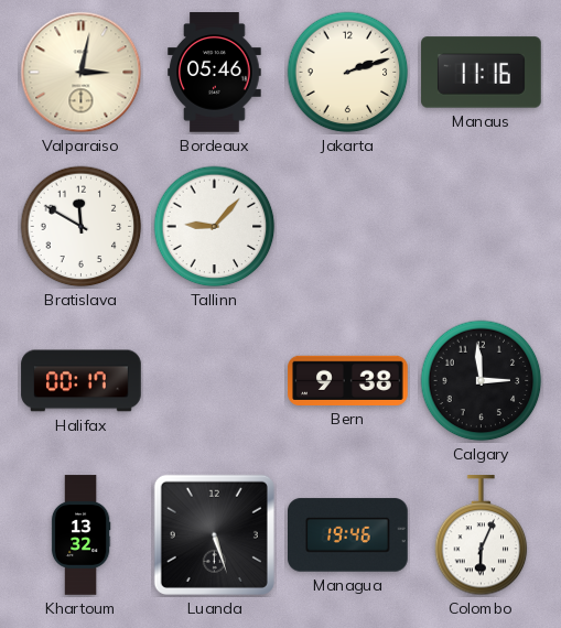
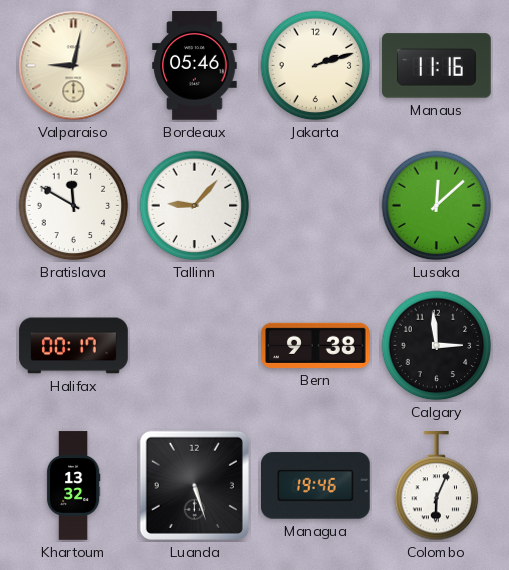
Valparaiso: 3:02 -> 9:02 (74, 66)
Lusaka: none -> 12:08 (437, 206)
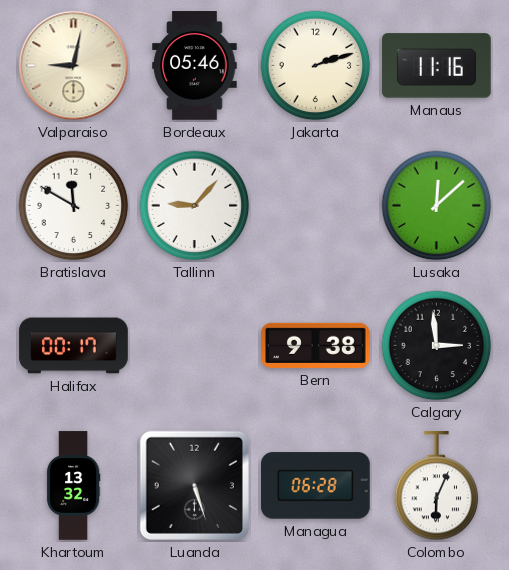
Managua: 19:46 -> 06:28 (316, 486)
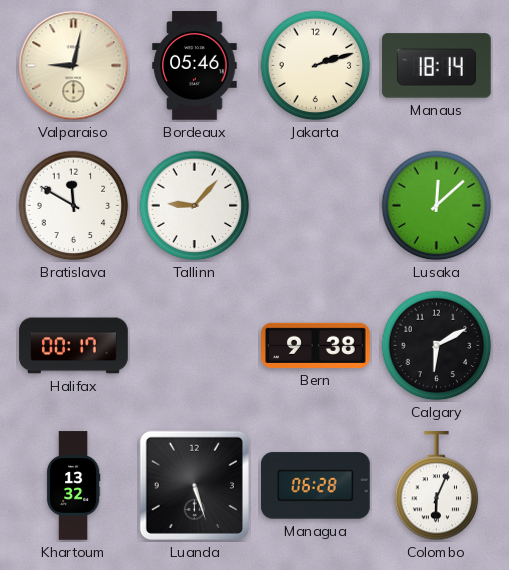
Manaus: 11:16 -> 18:14 (437, 66)
Calgary: 2:59 -> 6:10 (437, 346)
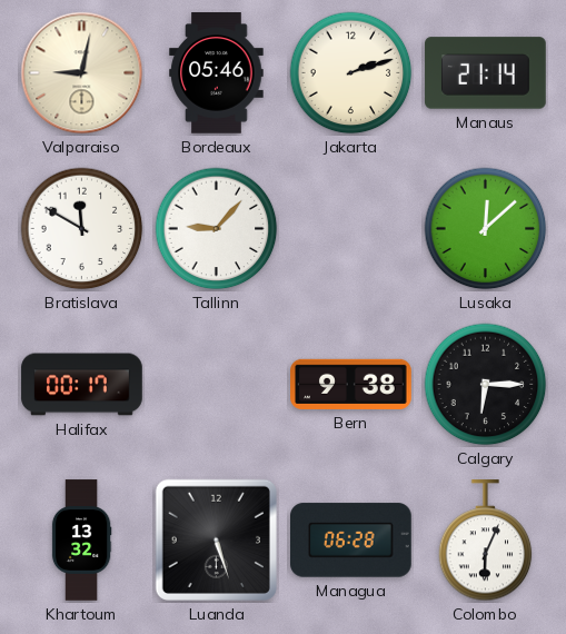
Manaus: 18:14 -> 21:14 (486, 73)
Calgary: 6:10 -> 6:15 (486, 385)
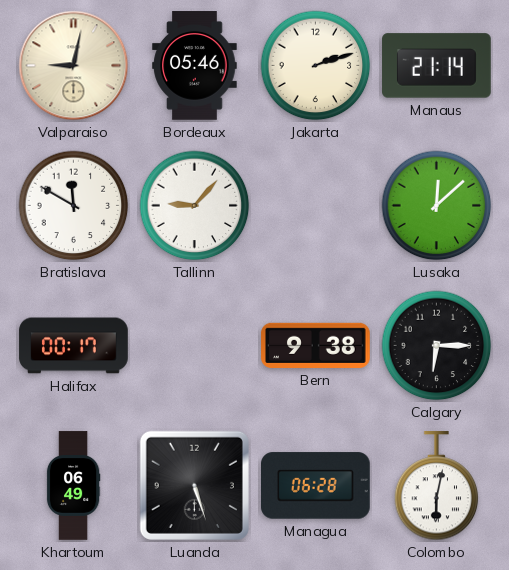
Khartoum: 13:32 -> 06:49 (73, 486)
Colombo: 6:04 -> 6:02 (437, 486)
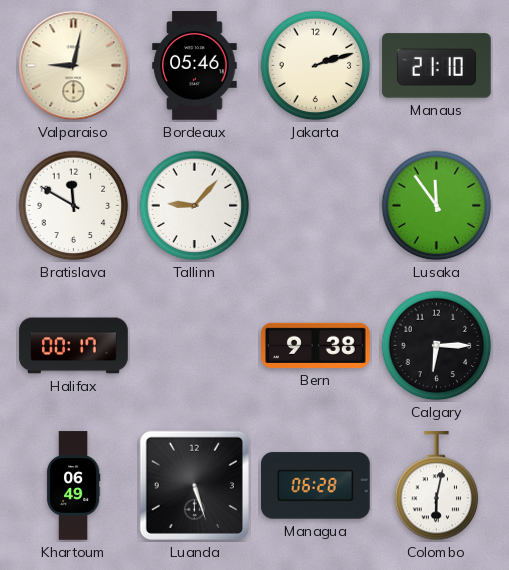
Manaus: 21:14 -> 21:10 (437, 66)
Lusaka: 12:08 -> 11:54 (437, 206)
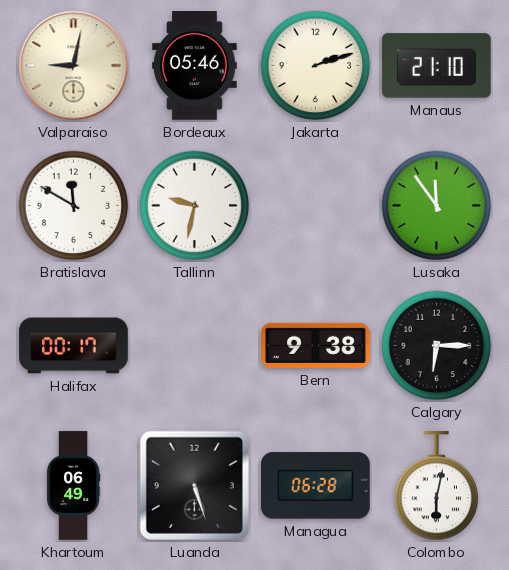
Tallinn: 9:07 -> 9:32 (195, 206)
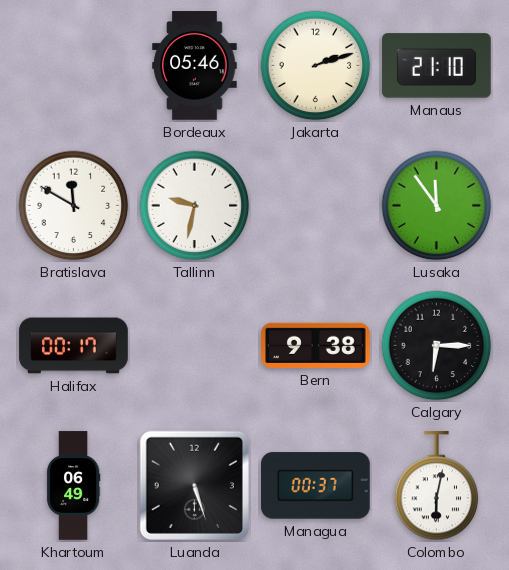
Valparaiso: 9:02 -> none (74, 66)
Managua: 06:28 -> 00:37 (316, 486)
